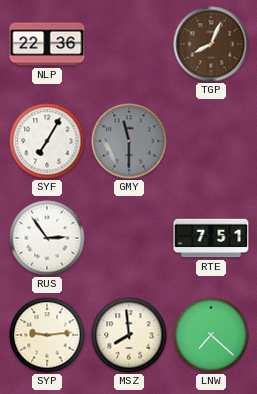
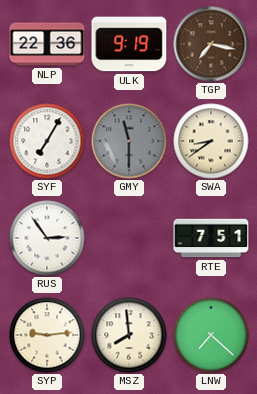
ULK: none -> 9:19 (129, 44)
TGP: 8:04 -> 7:17 (211, 44)
SWA: none -> 8:39 (211, 141)
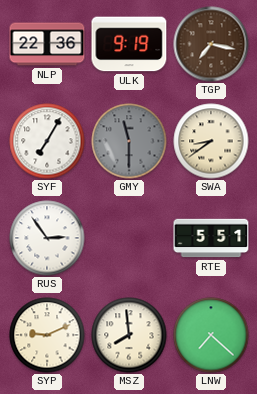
RTE: 7:51 -> 5:51 (211, 238)
SYP: 9:14 -> 9:11 (47, 335)
